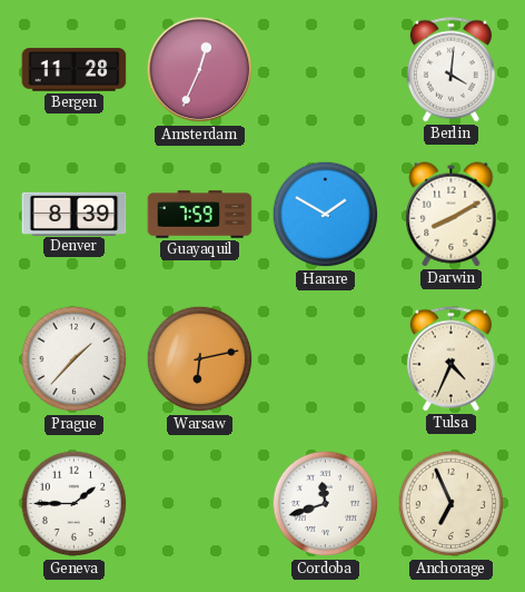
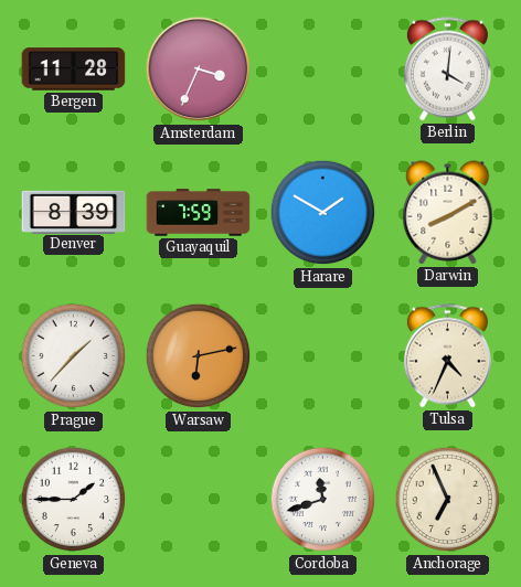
Amsterdam: 12:34 -> 3:34 (199, 70)
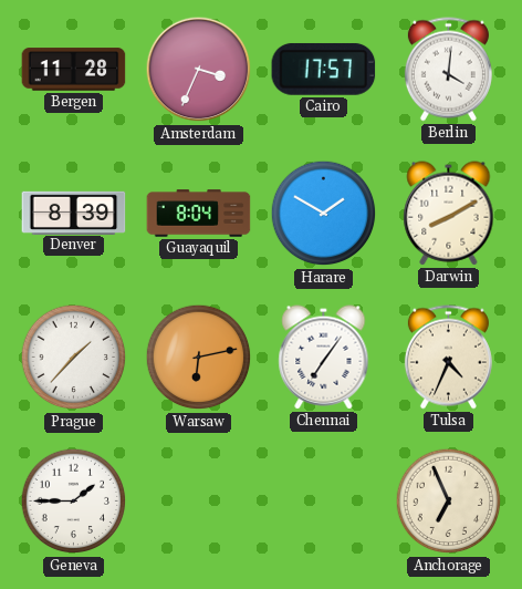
Cairo: none -> 17:57 (324, 69)
Guayaquil: 7:59 -> 8:04 (199, 214)
Chennai: none -> 7:06 (324, 358)
Cordoba: 11:42 -> none (323, 500)
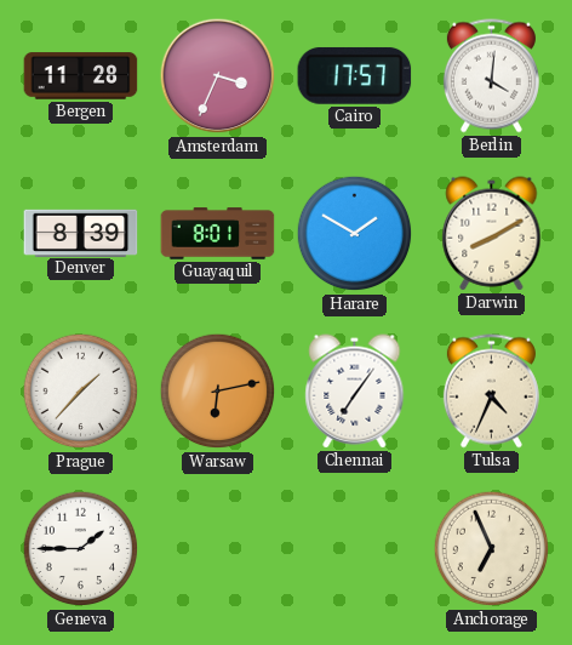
Guayaquil: 8:04 -> 8:01 (218, 234)
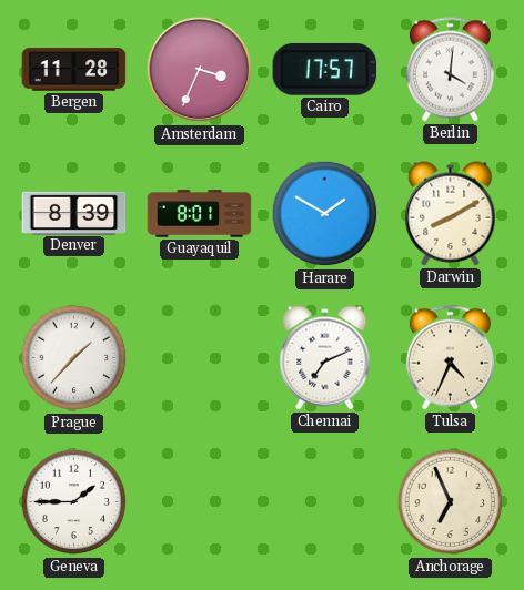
Warsaw: 6:13 -> none (218, 392)
Chennai: 7:06 -> 7:11 (325, 358)
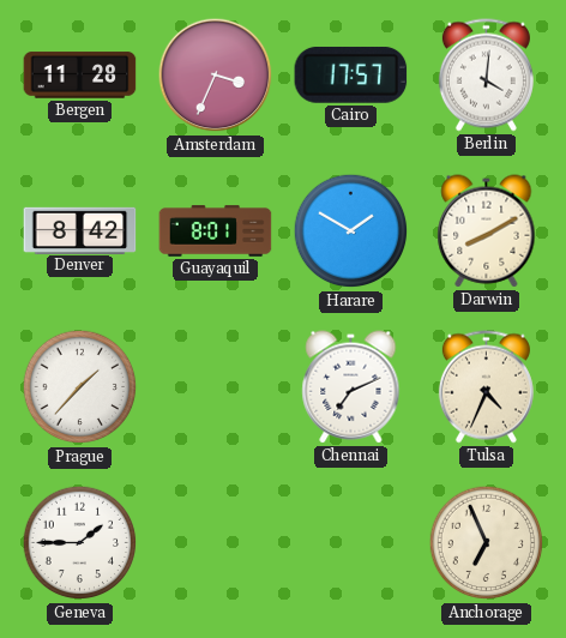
Denver: 8:39 -> 8:42 (80, 230)
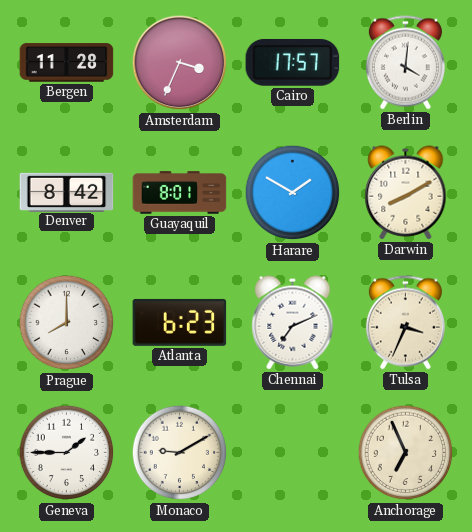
Prague: 1:37 -> 8:00 (67, 323)
Atlanta: none -> 6:23 (180, 322)
Tulsa: 4:34 -> 3:34 (405, 323)
Monaco: none -> 9:10 (180, 453)
